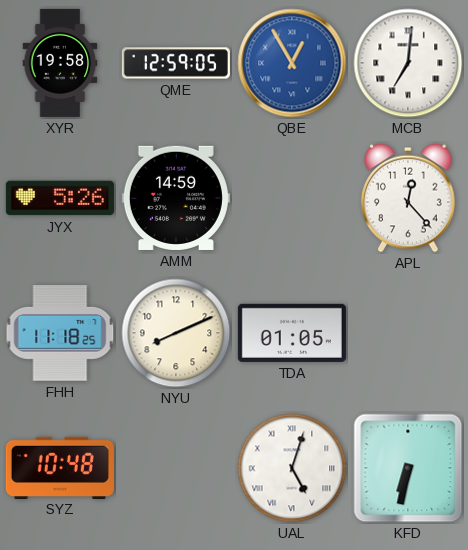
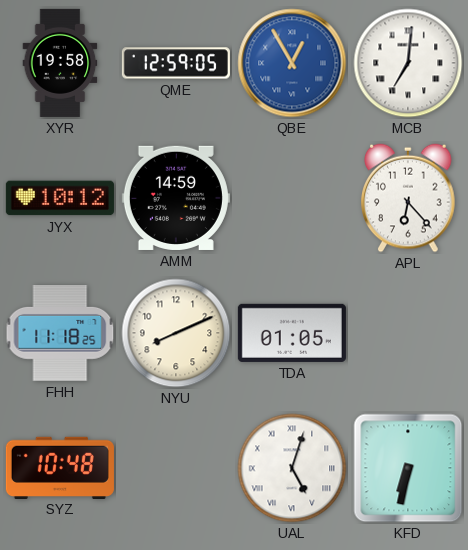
JYX: 5:26 -> 10:12 (60, 198)
APL: 12:23 -> 6:23 (408, 198)
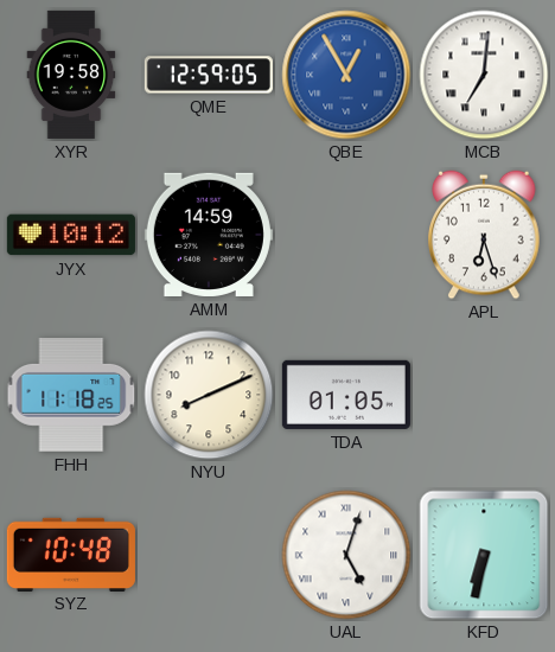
APL: 6:23 -> 6:27 (484, 235)
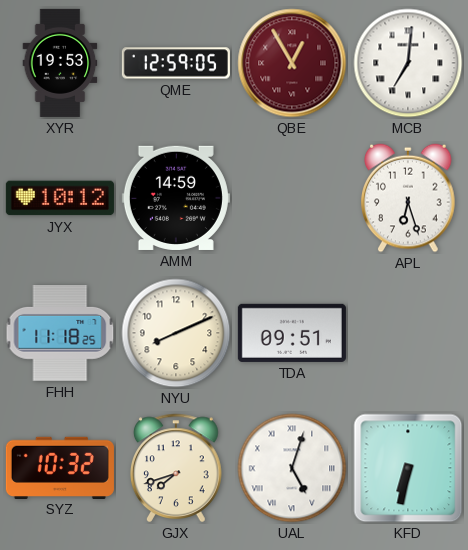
XYR: 19:58 -> 19:53 (60, 63)
QBE dial: blue -> burgundy (292, 63)
TDA: 01:05 -> 09:51 (292, 333)
SYZ: 10:48 -> 10:32 (60, 467)
GJX: none -> 7:42 (176, 468)
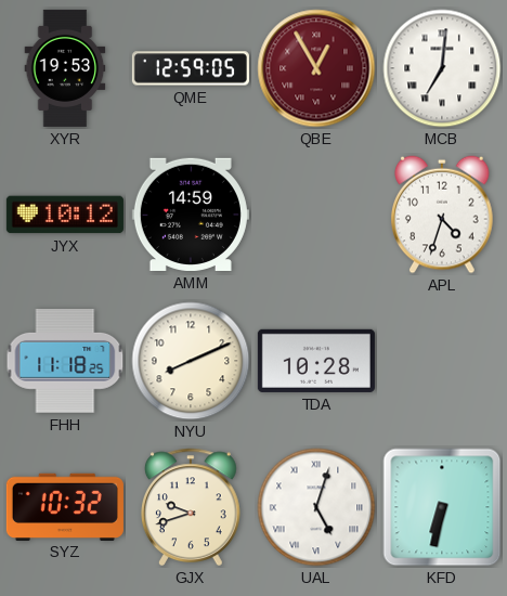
APL: 6:27 -> 4:33 (442, 215)
TDA: 09:51 -> 10:28 (316, 361)
GJX: 7:42 -> 9:42 (191, 507)
